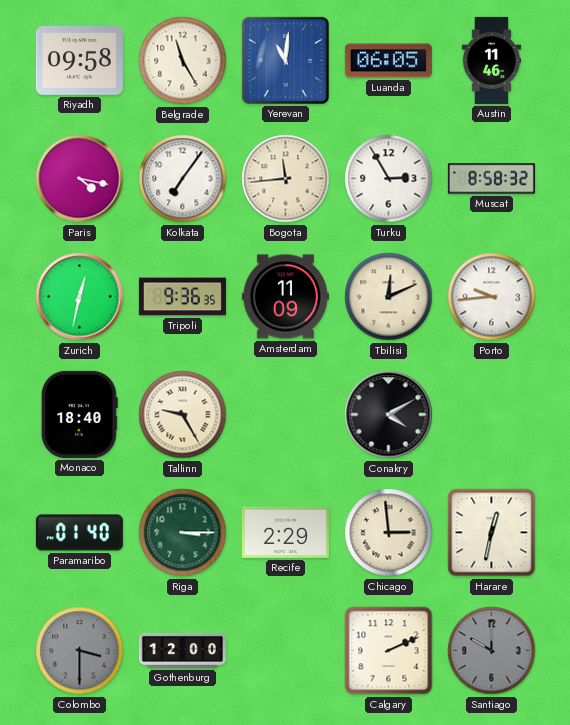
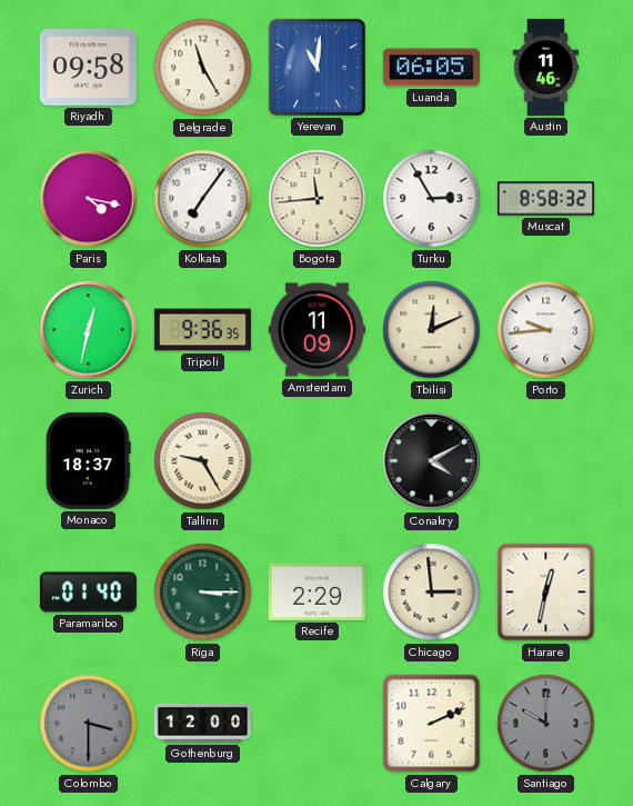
Monaco: 18:40 -> 18:37 (88, 460)
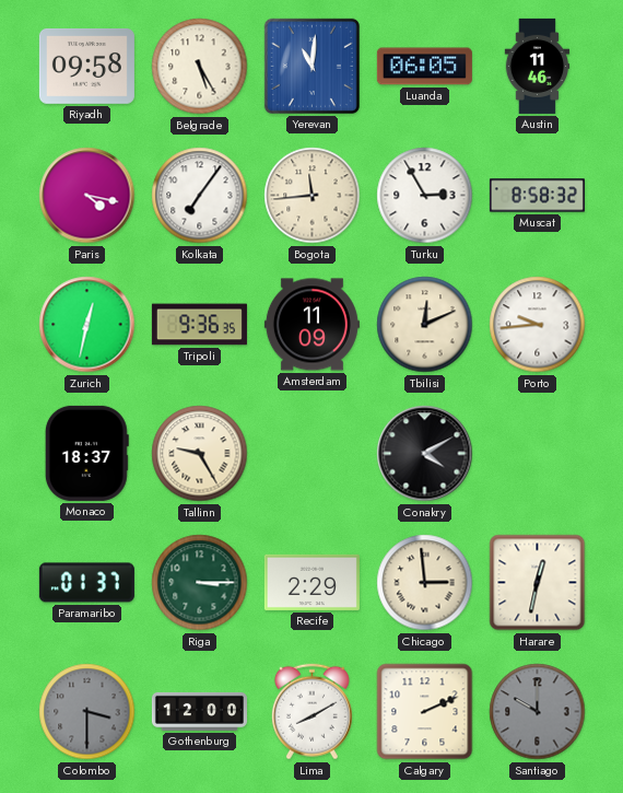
Belgrade: 11:25 -> 5:25 (200, 67)
Paramaribo: 01:40 -> 01:37 (86, 583)
Lima: none -> 8:10 (311, 712)
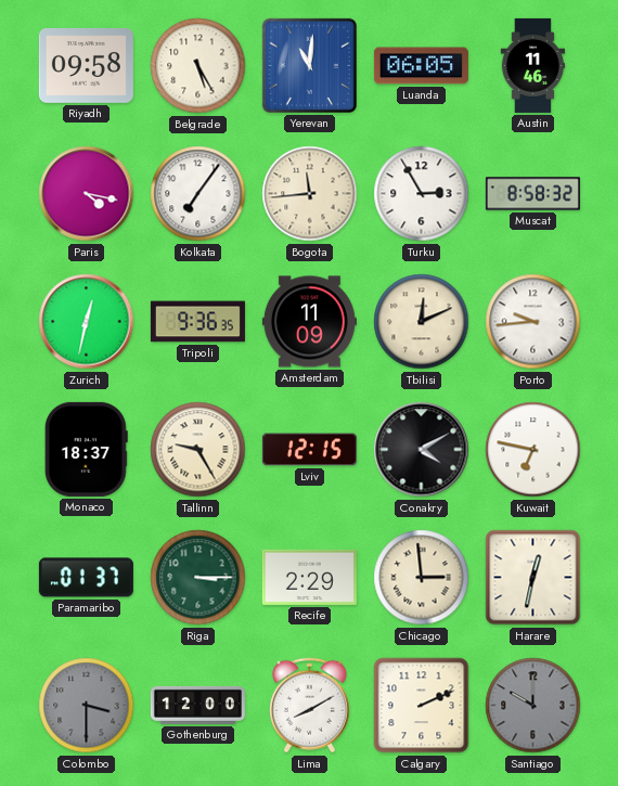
Lviv: none -> 12:15 (309, 450)
Kuwait: none -> 6:47 (533, 450)
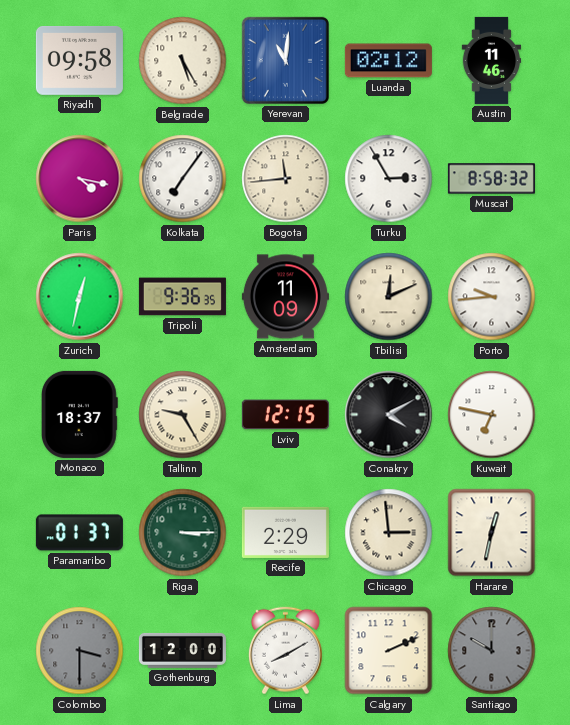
Luanda: 06:05 -> 02:12 (388, 61)
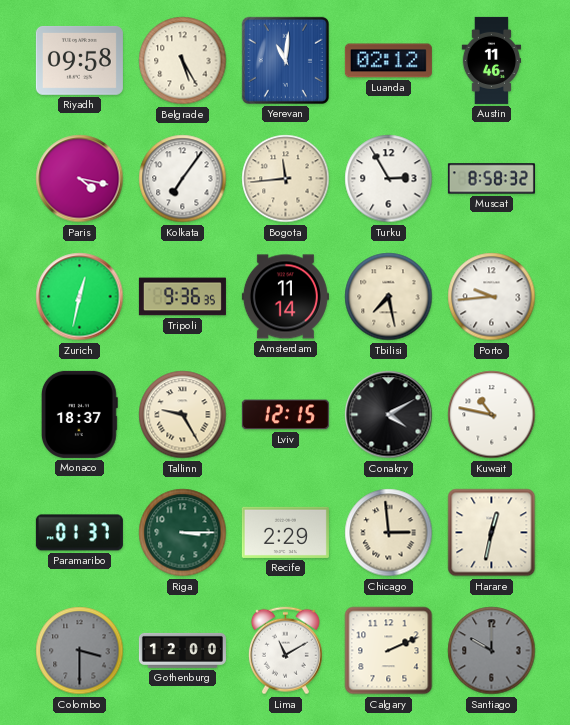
Amsterdam: 11:09 -> 11:14 (285, 297)
Tbilisi: 12:11 -> 7:28 (389, 297)
Kuwait: 6:47 -> 10:47 (492, 415)
Lima: 8:10 -> 11:10 (285, 651)
